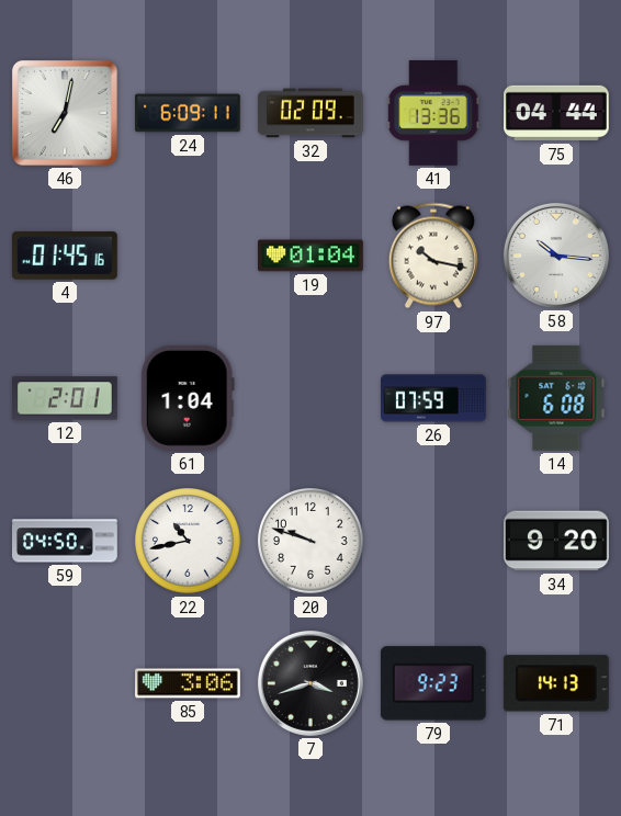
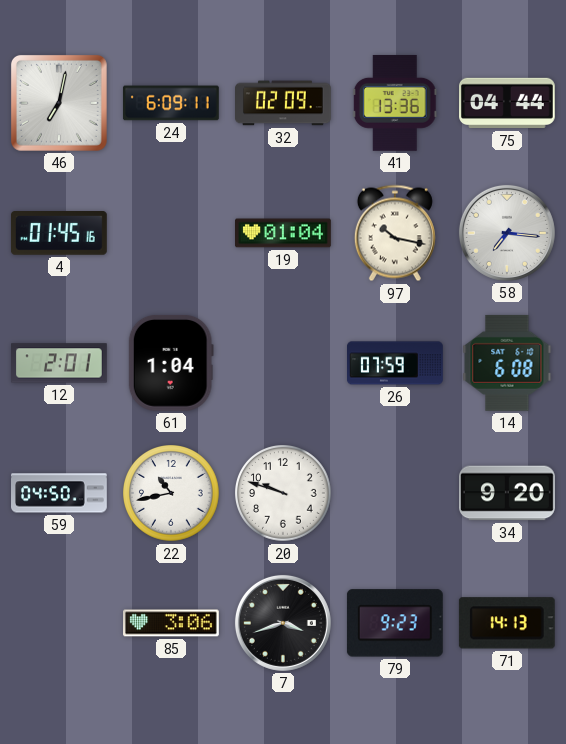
58: 10:16 -> 7:16 (507, 233)
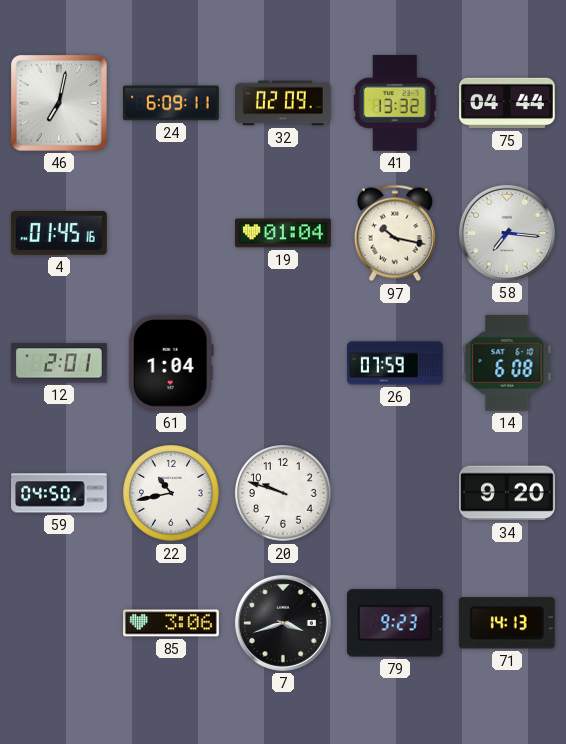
41: 13:36 -> 13:32 (395, 103)
